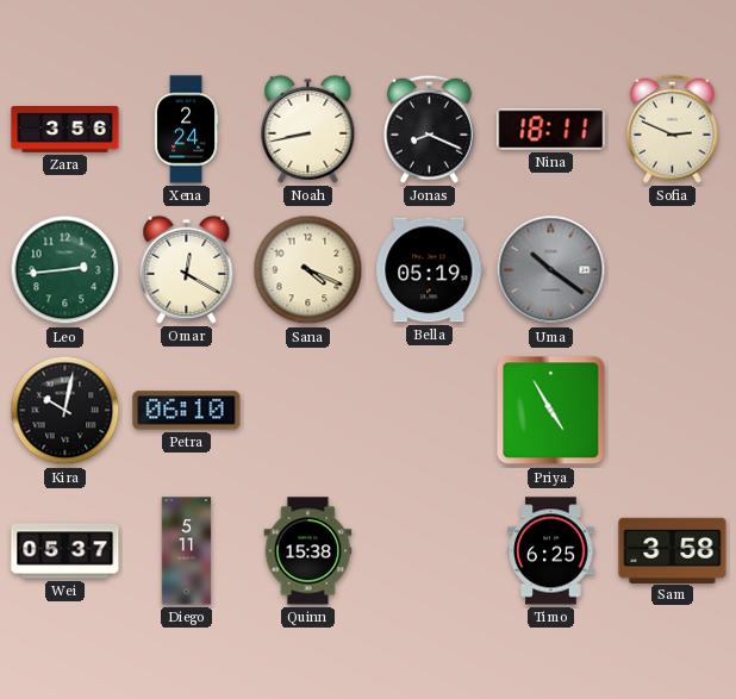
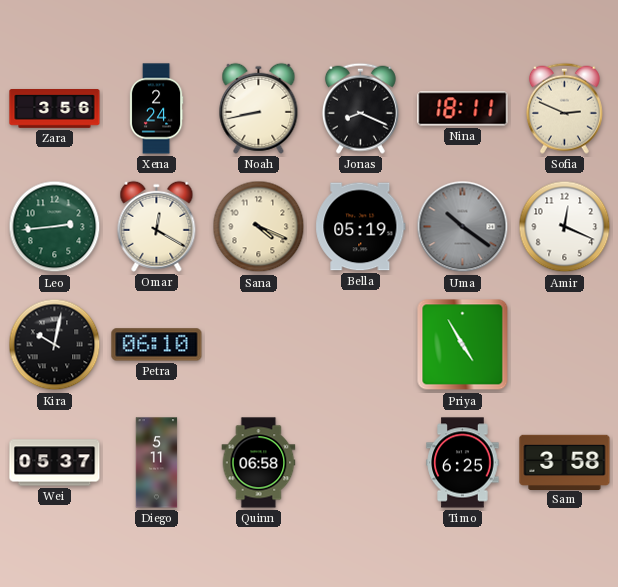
Amir: none -> 12:19 (565, 227)
Quinn: 15:38 -> 06:58 (259, 463)
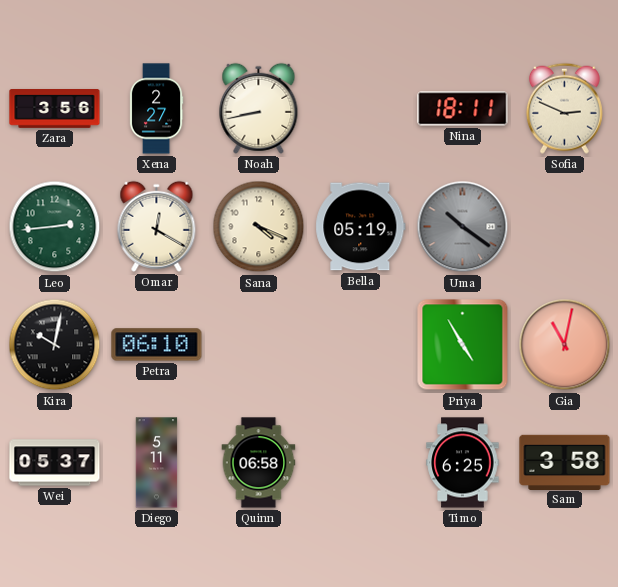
Xena: 2:24 -> 2:27 (156, 109)
Jonas: 8:19 -> none (360, 108)
Amir: 12:19 -> none (565, 227)
Gia: none -> 11:02 (565, 345)
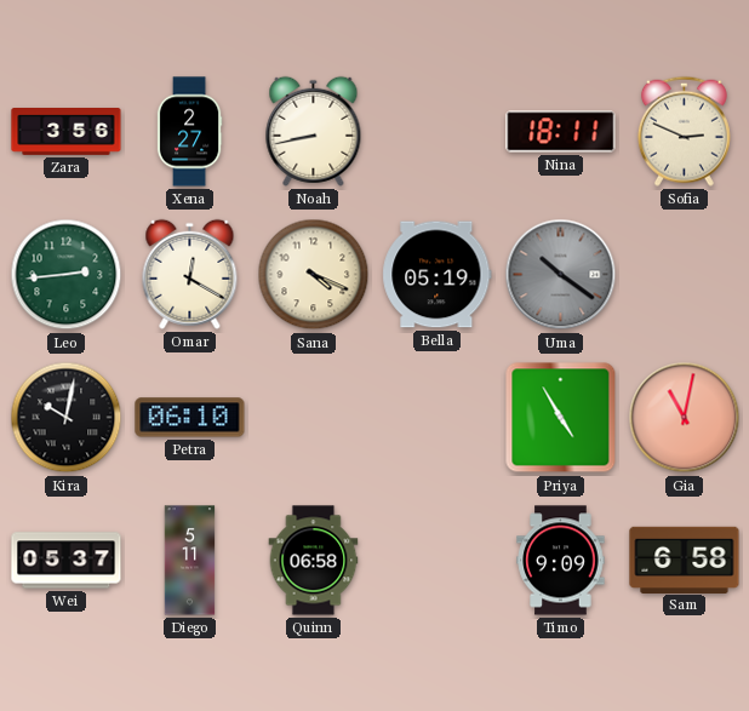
Timo: 6:25 -> 9:09 (561, 561)
Sam: 3:58 -> 6:58 (685, 560)
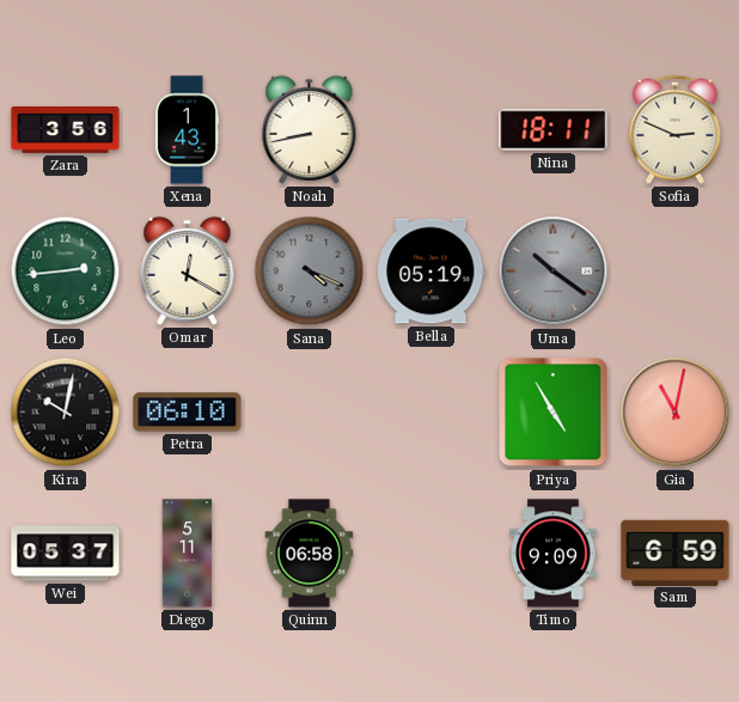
Xena: 2:27 -> 1:43 (187, 130)
Sana dial: cream -> grey (310, 271)
Sam: 6:58 -> 6:59 (676, 553)
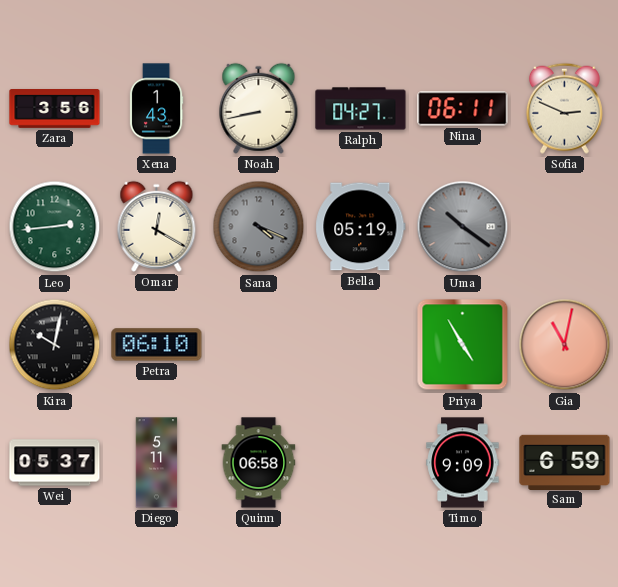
Ralph: none -> 04:27 (361, 109)
Nina: 18:11 -> 06:11 (463, 109)
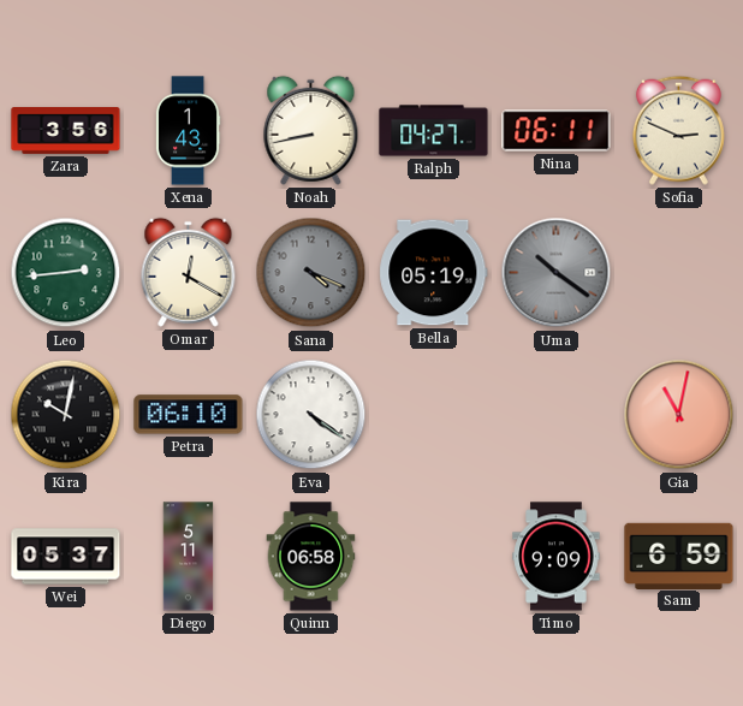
Eva: none -> 4:21 (311, 415)
Priya: 4:55 -> none (463, 345)
